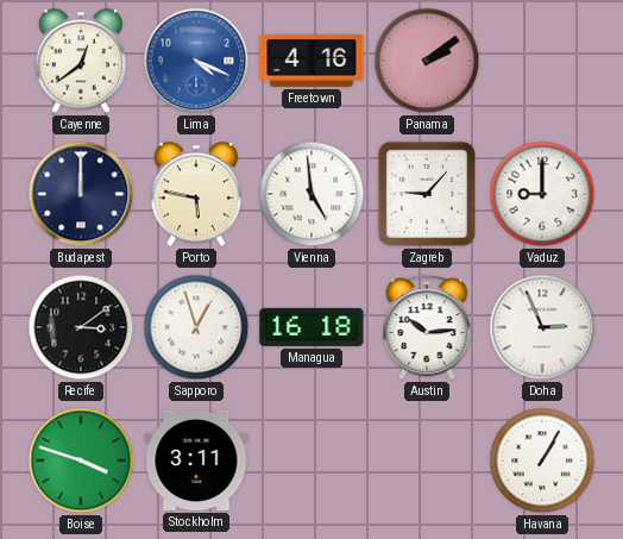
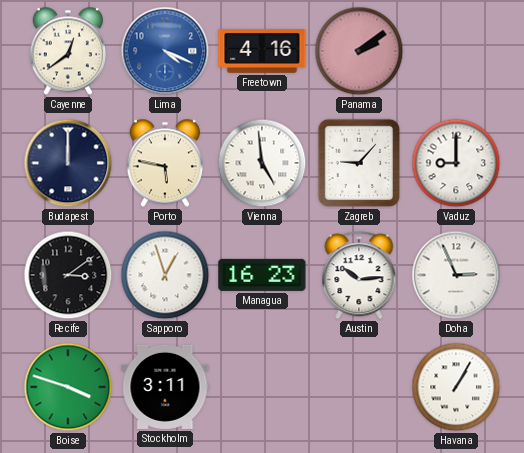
Managua: 16:18 -> 16:23 (262, 275)
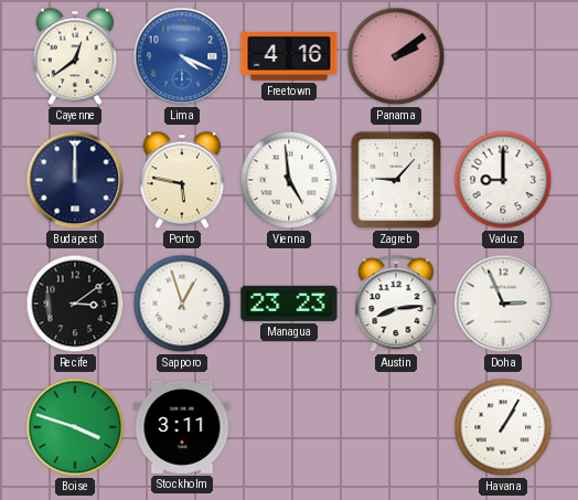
Managua: 16:23 -> 23:23 (289, 304)
Austin: 10:14 -> 8:14 (396, 305)
